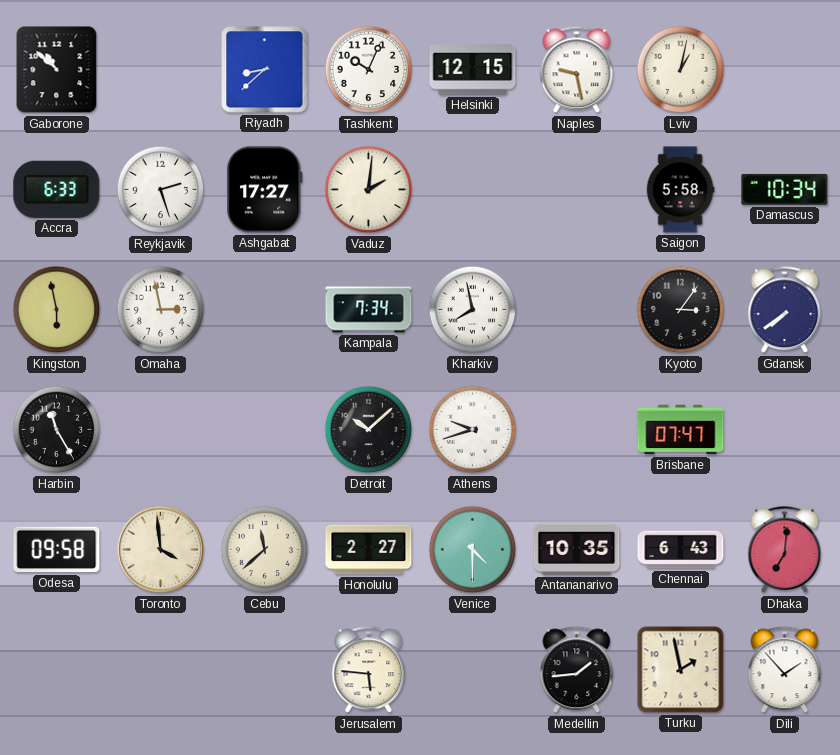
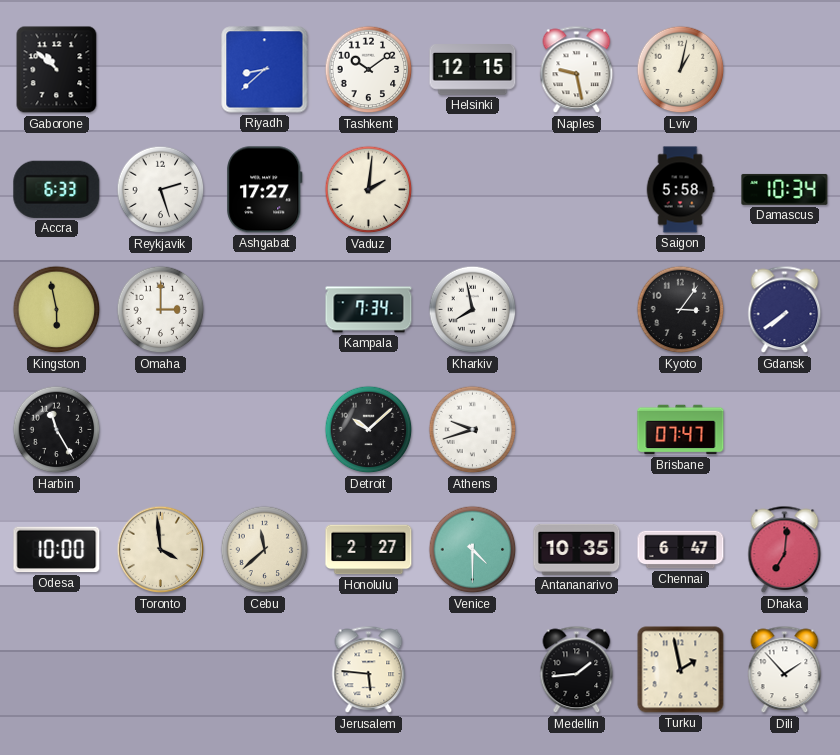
Tashkent: 10:04 -> 10:09 (369, 70)
Omaha: 2:58 -> 3:00 (161, 310)
Odesa: 09:58 -> 10:00 (57, 550)
Chennai: 6:43 -> 6:47 (681, 550)
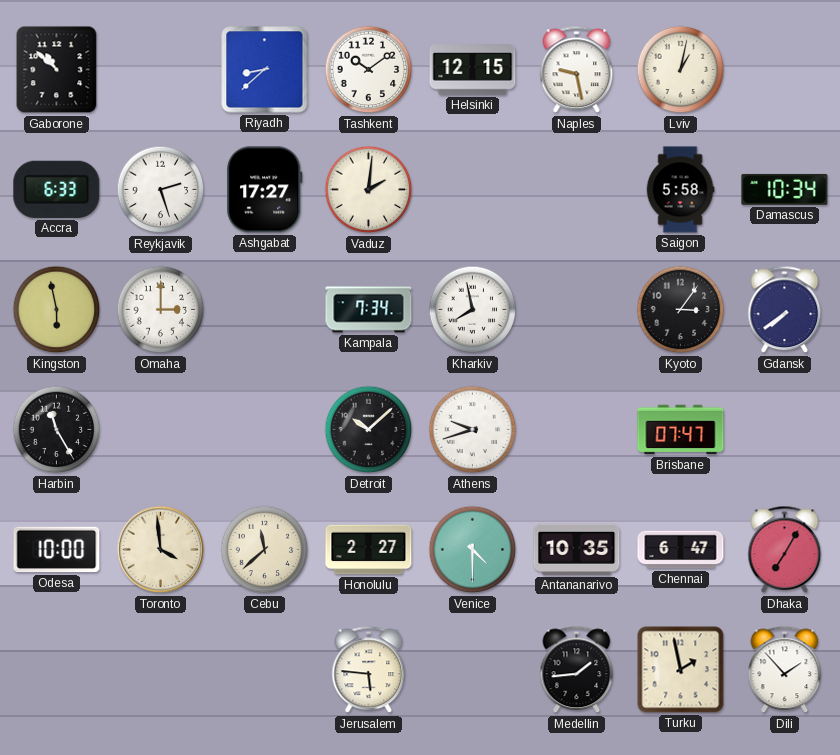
Dhaka: 7:01 -> 7:05 (785, 550)
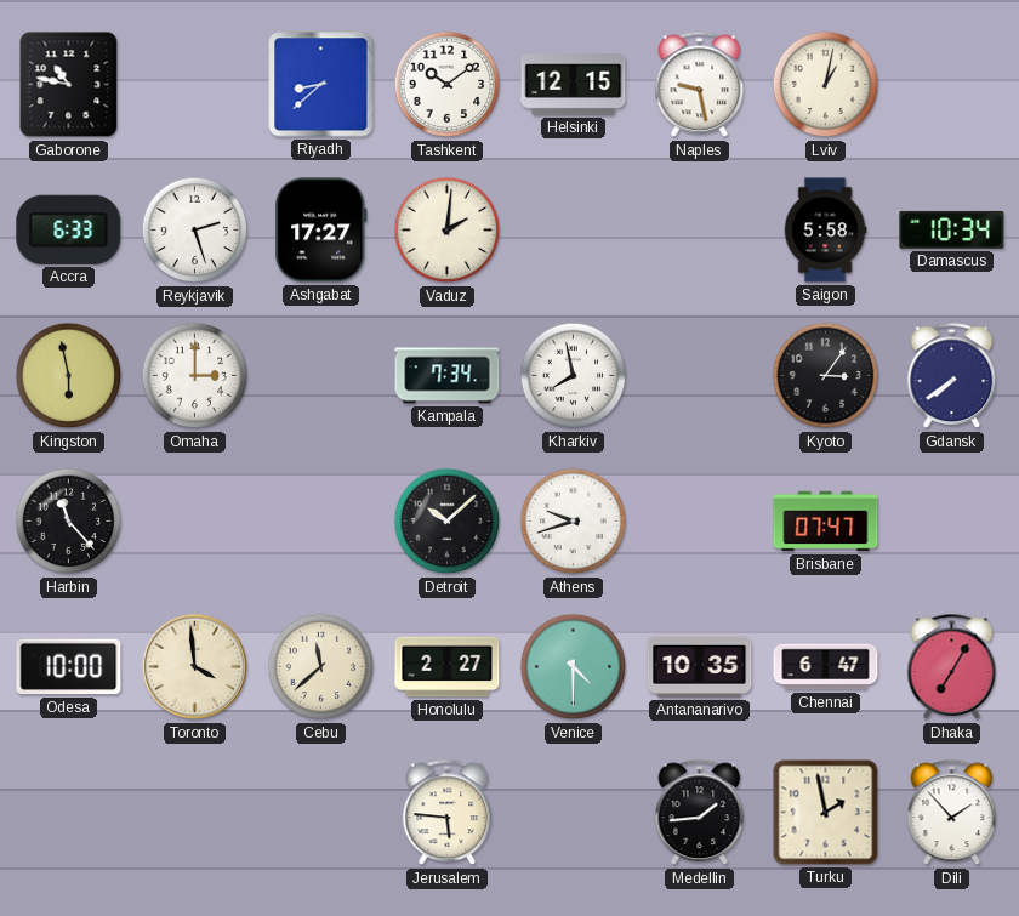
Gaborone: 10:52 -> 10:47 (69, 85)
Harbin: 11:25 -> 11:23 (69, 522)
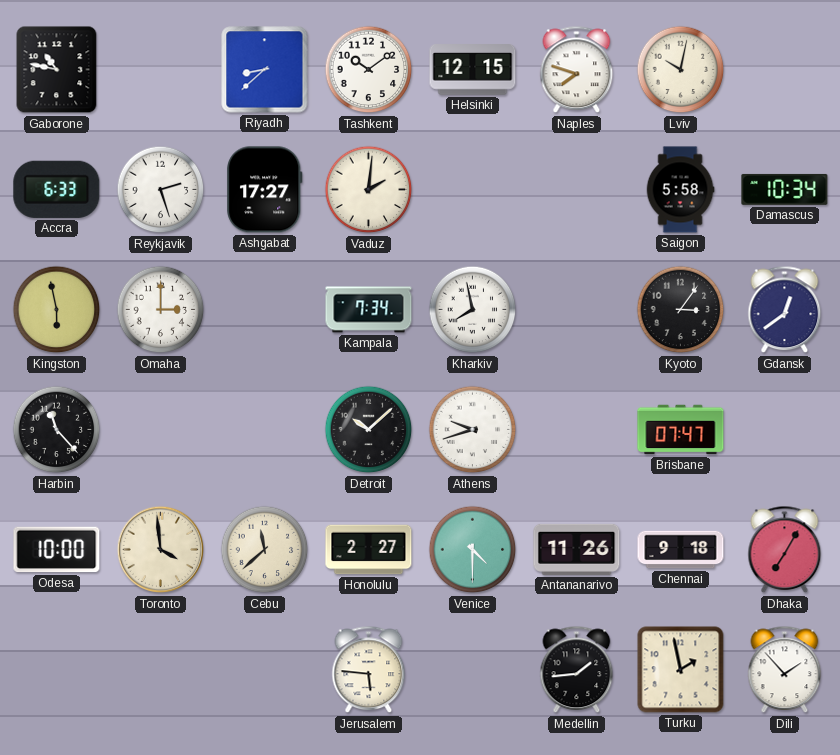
Naples: 9:28 -> 7:48 (577, 70)
Lviv: 1:02 -> 10:02 (681, 70)
Gdansk: 7:39 -> 12:39 (785, 310)
Antananarivo: 10:35 -> 11:26 (577, 549)
Chennai: 6:47 -> 9:18 (681, 550)
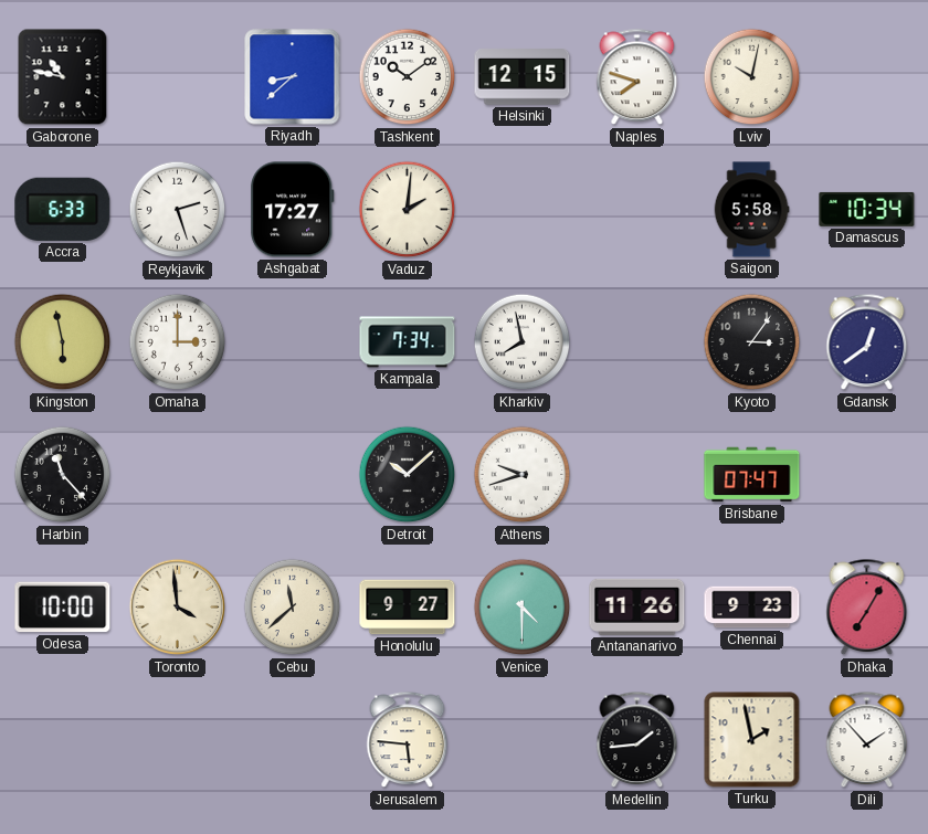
Honolulu: 2:27 -> 9:27 (408, 608)
Chennai: 9:18 -> 9:23 (752, 608)
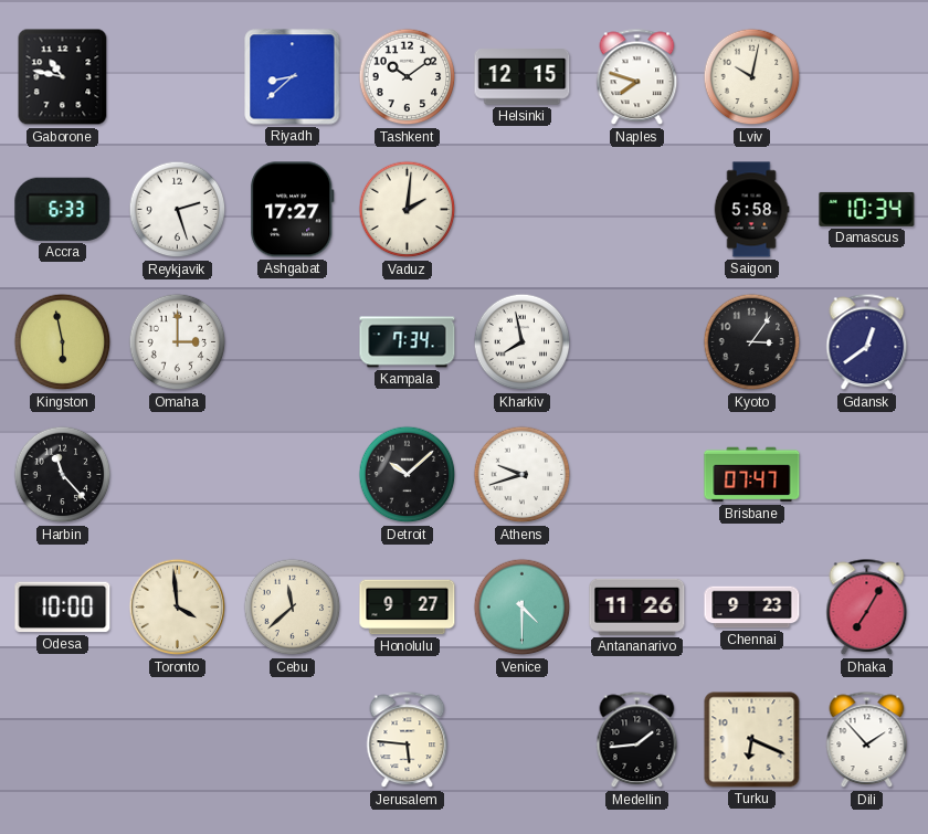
Turku: 1:58 -> 6:19 (752, 740)
